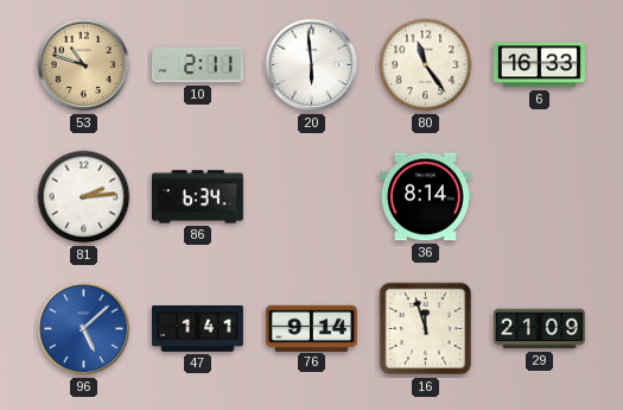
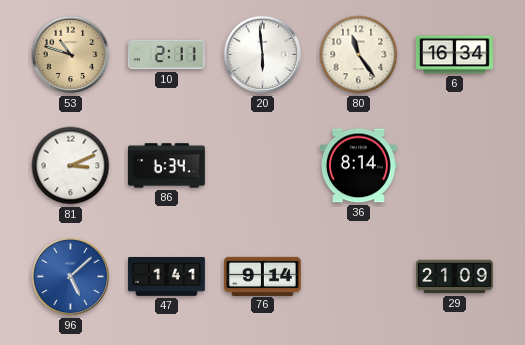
6: 16:33 -> 16:34 (454, 55)
81: 2:14 -> 3:11 (71, 166)
16: 11:57 -> none (426, 329)
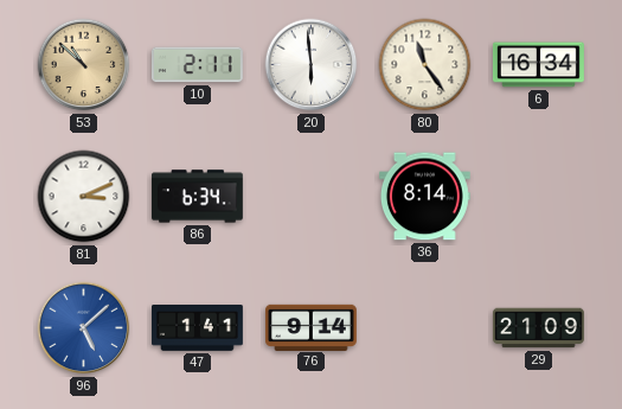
53: 10:48 -> 10:52 (84, 65)
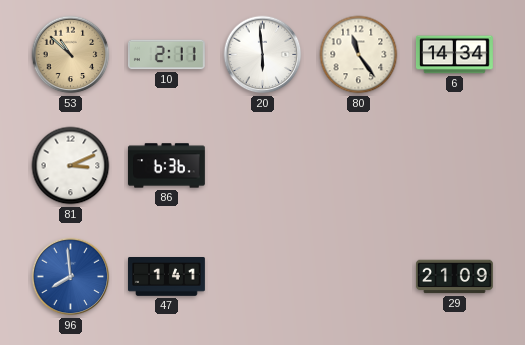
6: 16:34 -> 14:34 (454, 55)
86: 6:34 -> 6:36 (166, 166)
36: 8:14 -> none (424, 197)
96: 5:08 -> 7:59 (71, 277)
76: 9:14 -> none (310, 327)
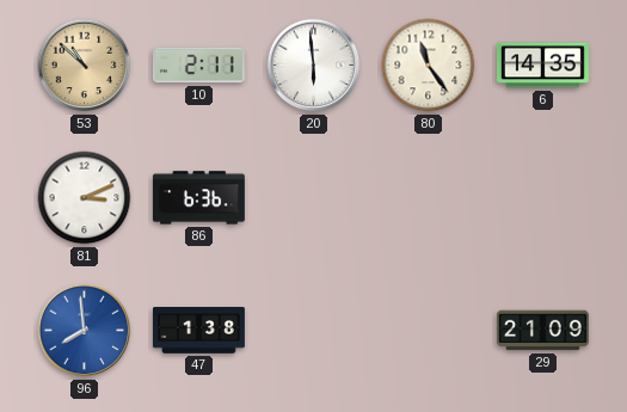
6: 14:34 -> 14:35 (542, 66)
47: 1:41 -> 1:38 (199, 331)
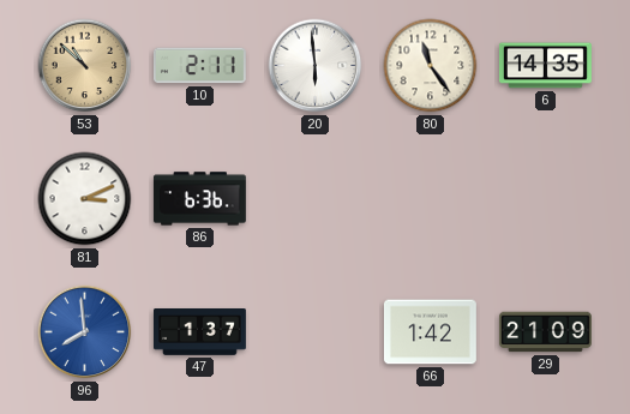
47: 1:38 -> 1:37 (200, 332)
66: none -> 1:42 (430, 332)
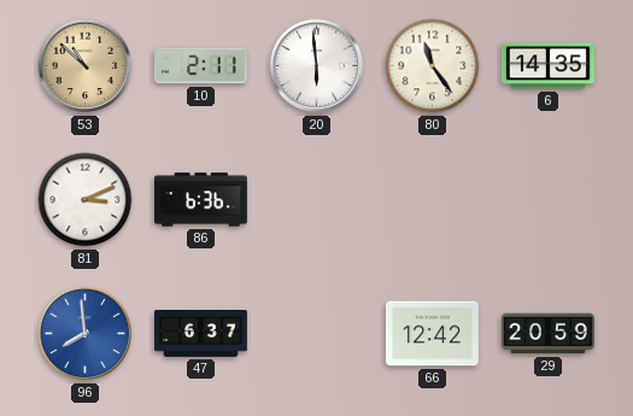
47: 1:37 -> 6:37 (201, 334)
66: 1:42 -> 12:42 (432, 334)
29: 21:09 -> 20:59 (547, 334)
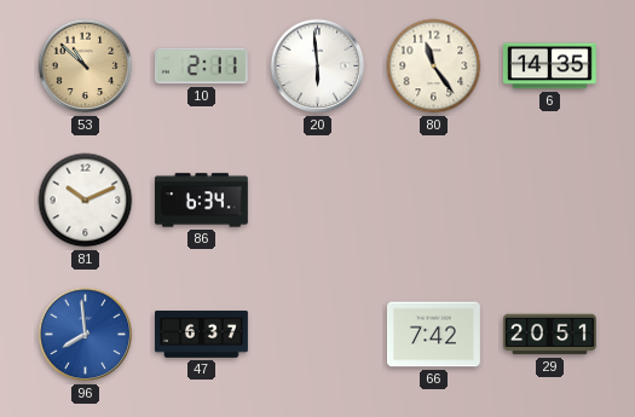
81: 3:11 -> 10:11 (86, 201)
86: 6:36 -> 6:34 (201, 201)
66: 12:42 -> 7:42 (433, 335)
29: 20:59 -> 20:51 (549, 335)
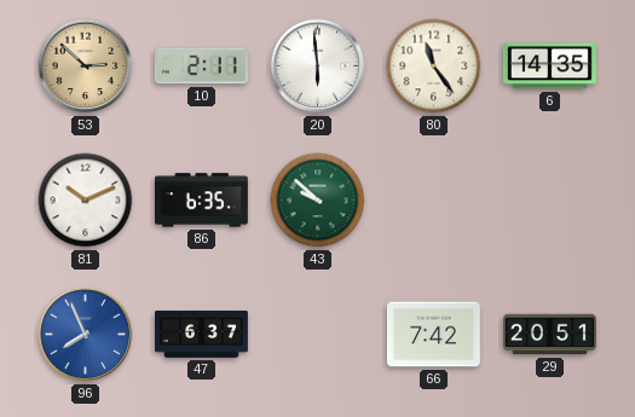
53: 10:52 -> 2:52 (86, 66)
86: 6:34 -> 6:35 (201, 201)
43: none -> 9:52 (318, 201)
96: 7:59 -> 7:56 (86, 335)
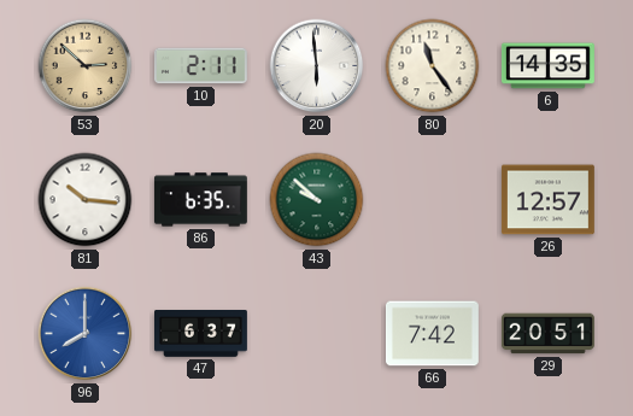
81: 10:11 -> 10:16 (86, 200)
26: none -> 12:57 (547, 200)
96: 7:56 -> 8:00 (86, 334)
